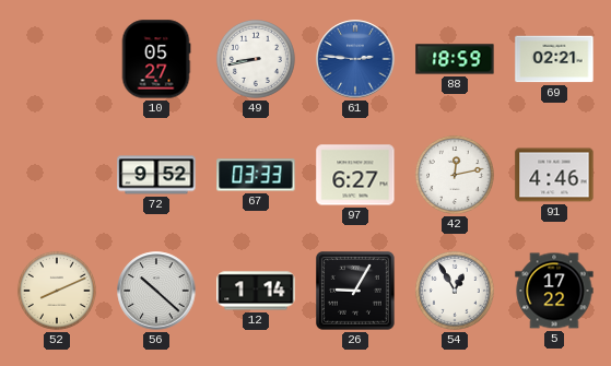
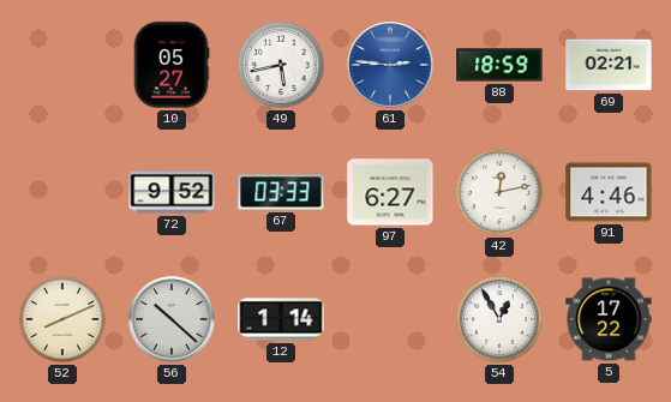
49: 8:43 -> 5:43 (281, 65)
26: 9:05 -> none (356, 292)
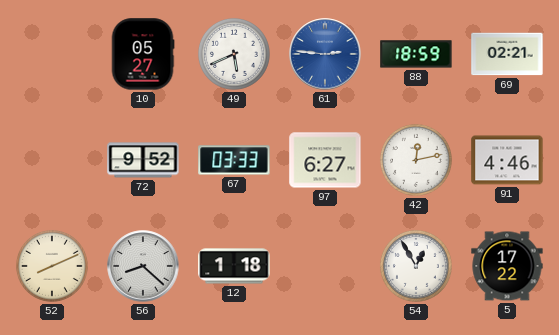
49: 5:43 -> 5:41 (234, 54)
56: 10:22 -> 8:22 (143, 266)
12: 1:14 -> 1:18 (234, 266)
